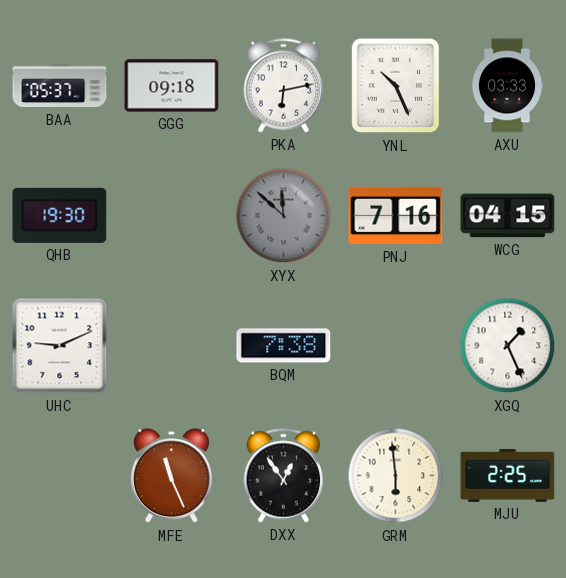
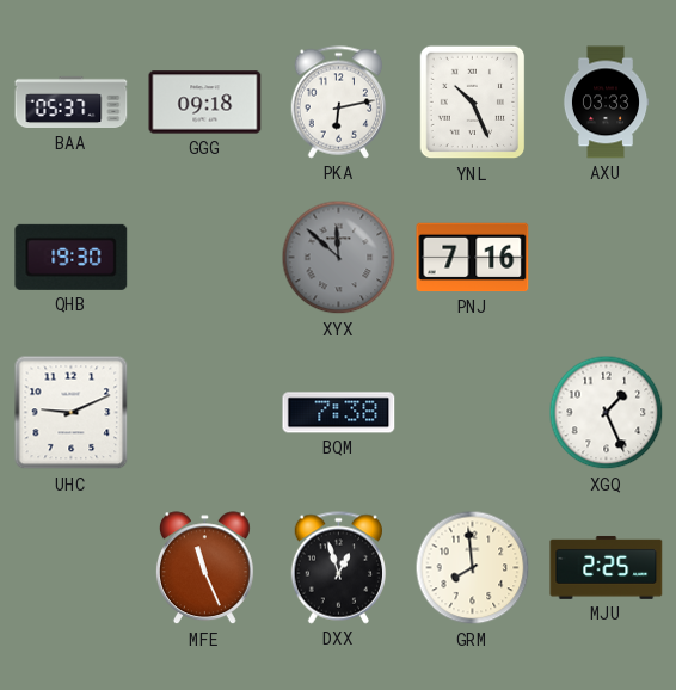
WCG: 04:15 -> none (508, 216)
DXX: 12:54 -> 12:57 (339, 568)
GRM: 5:59 -> 7:59 (473, 568)
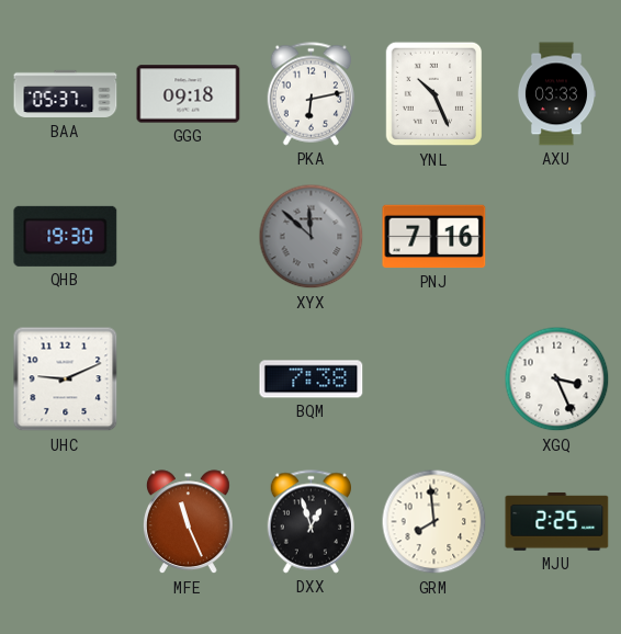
XGQ: 1:26 -> 3:26 (557, 380)
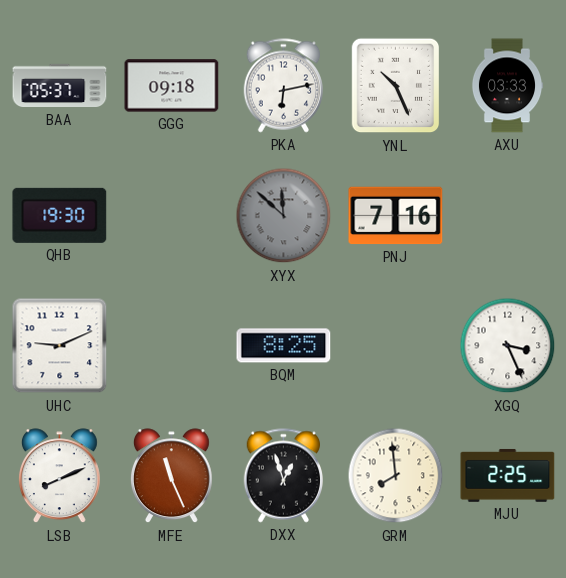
BQM: 7:38 -> 8:25 (284, 346)
LSB: none -> 8:11 (59, 476)
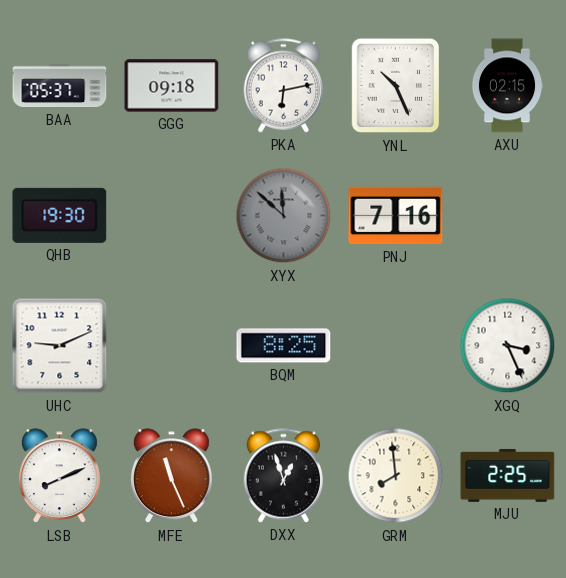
AXU: 03:33 -> 02:15 (507, 86)
